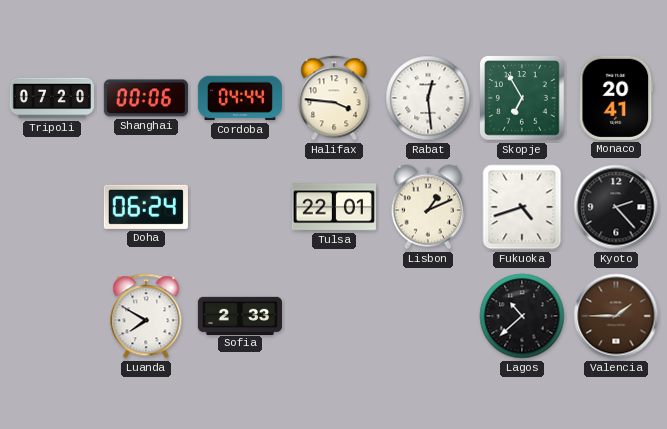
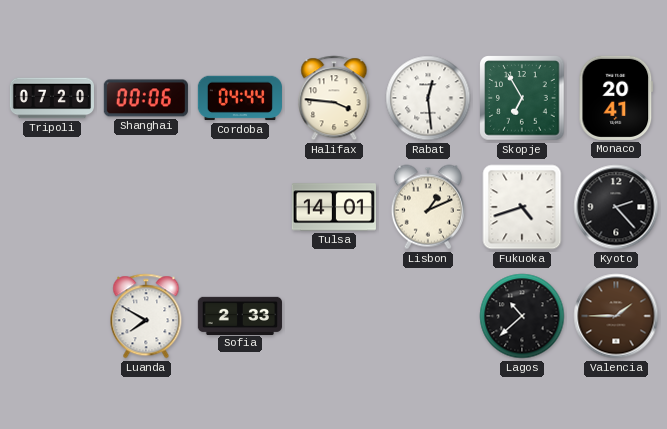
Doha: 06:24 -> none (146, 207)
Tulsa: 22:01 -> 14:01 (334, 207)
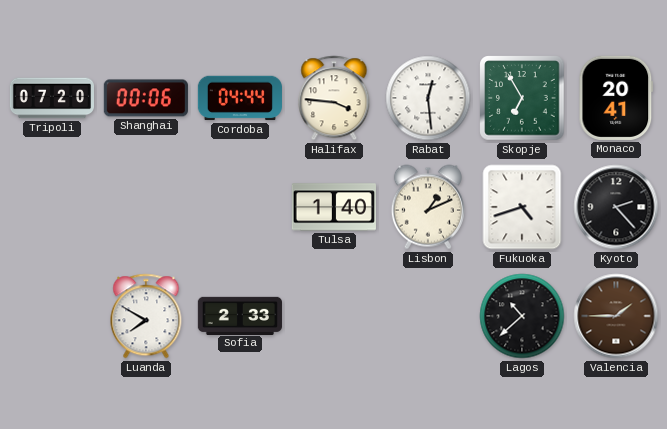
Tulsa: 14:01 -> 1:40 (334, 207)
